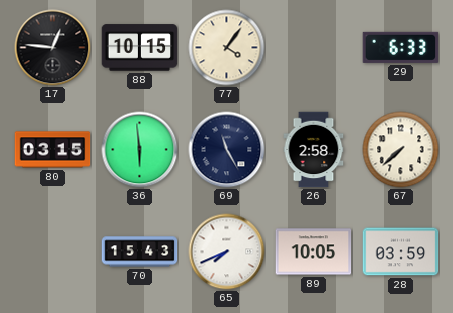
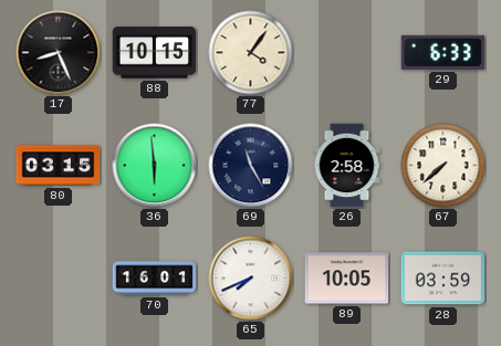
17: 12:46 -> 8:26 (59, 53)
70: 15:43 -> 16:01 (155, 279)
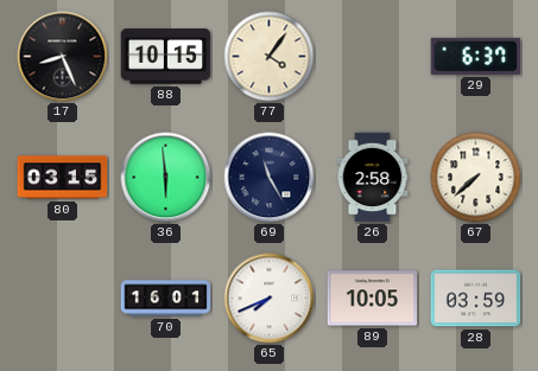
29: 6:33 -> 6:37 (476, 56)
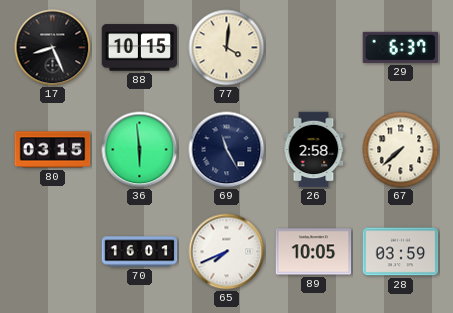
77: 4:06 -> 4:01 (227, 48)
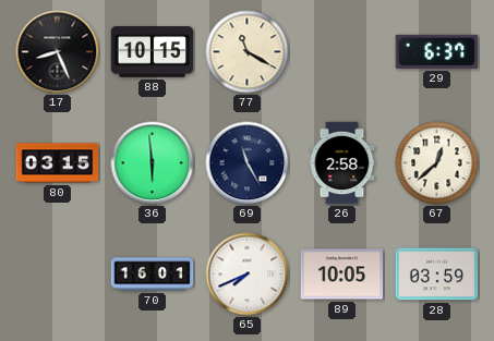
77: 4:01 -> 11:20 (248, 52)
67: 7:38 -> 12:38 (437, 163)
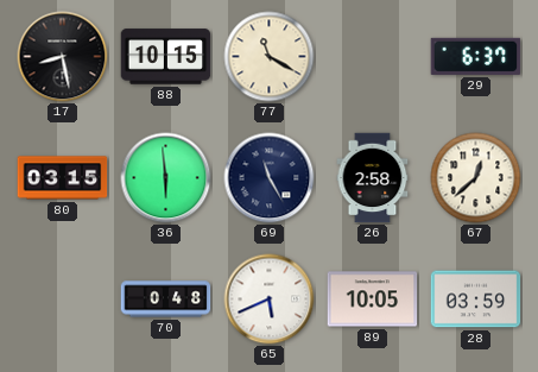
17: 8:26 -> 8:28 (63, 57)
70: 16:01 -> 0:48 (166, 300)
65: 7:41 -> 5:41 (270, 300)
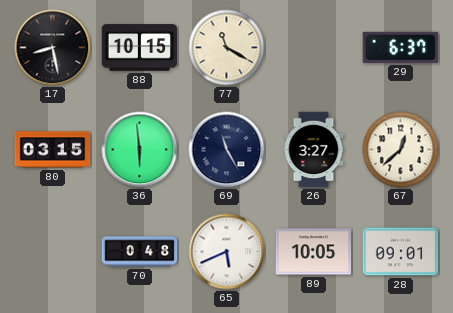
26: 2:58 -> 3:27 (314, 150)
28: 03:59 -> 09:01 (401, 252)
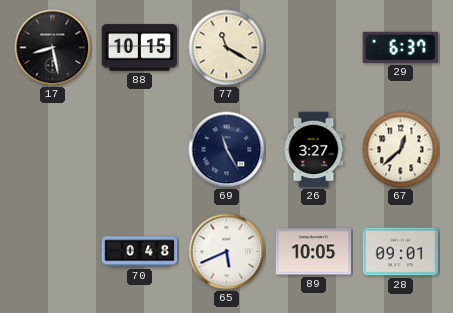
80: 03:15 -> none (53, 150)
36: 5:59 -> none (140, 150)
